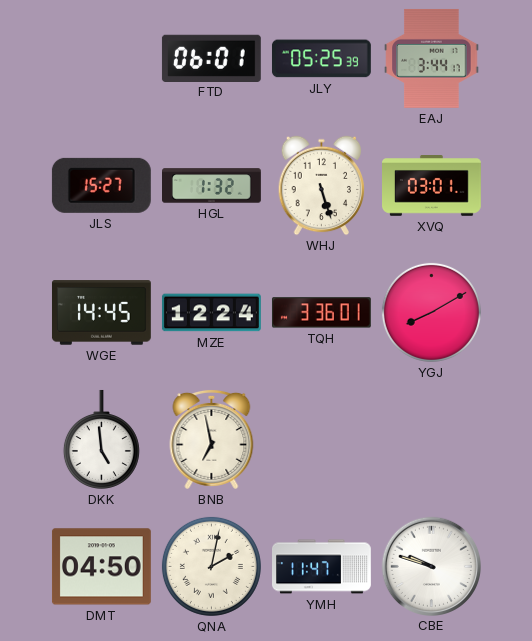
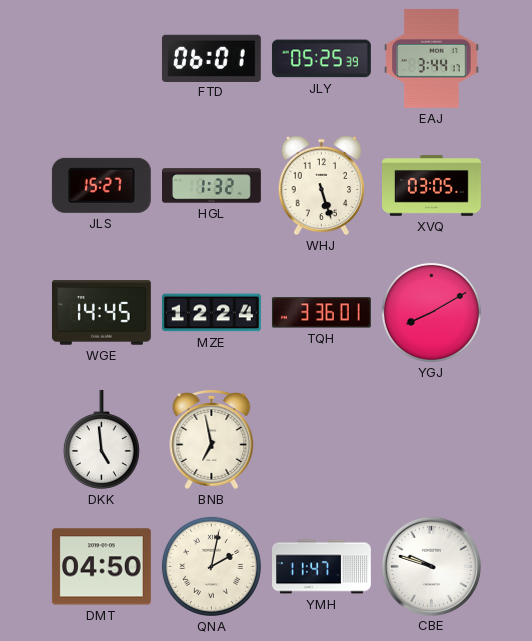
XVQ: 03:01 -> 03:05 (432, 186)
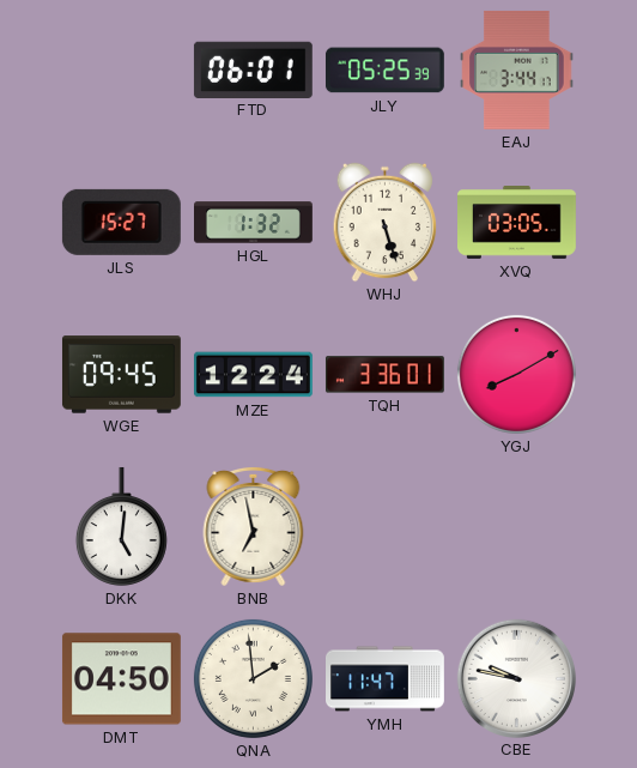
WGE: 14:45 -> 09:45 (121, 375)
DKK: 4:59 -> 5:01 (121, 526)
QNA: 2:02 -> 1:59 (253, 678)
CBE: 9:48 -> 9:47 (516, 678)
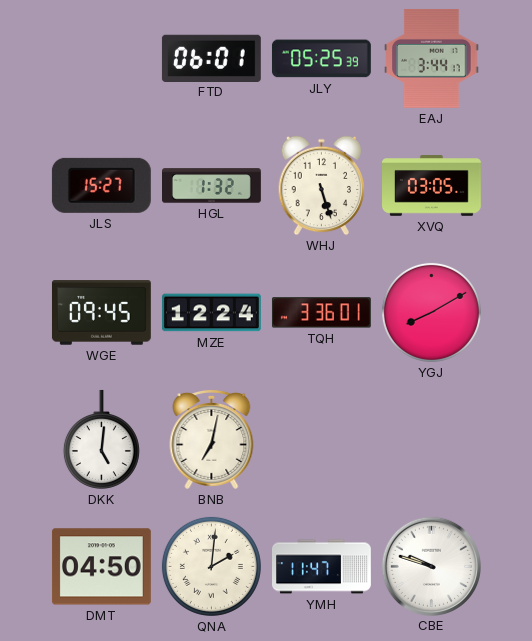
BNB: 6:58 -> 7:02 (212, 439)
QNA: 1:59 -> 2:01 (211, 566)
CBE: 9:47 -> 9:48 (431, 566)
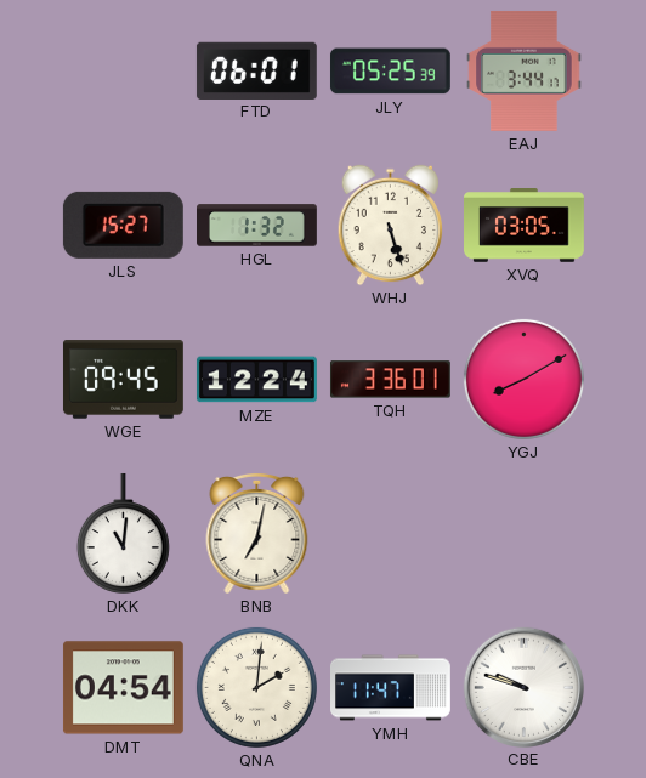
DKK: 5:01 -> 11:01 (123, 533)
DMT: 04:50 -> 04:54 (123, 688)
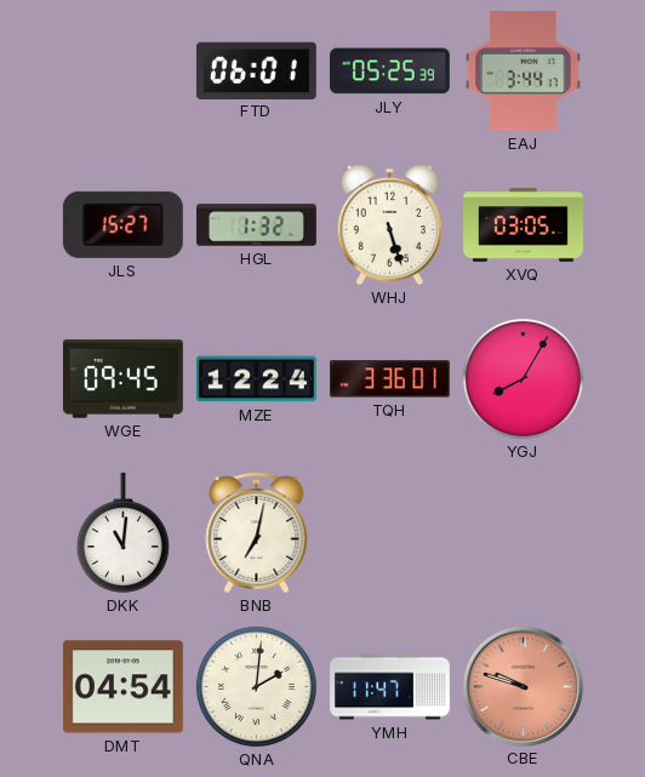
YGJ: 8:10 -> 8:05 (523, 378)
CBE dial: white -> salmon (523, 686)
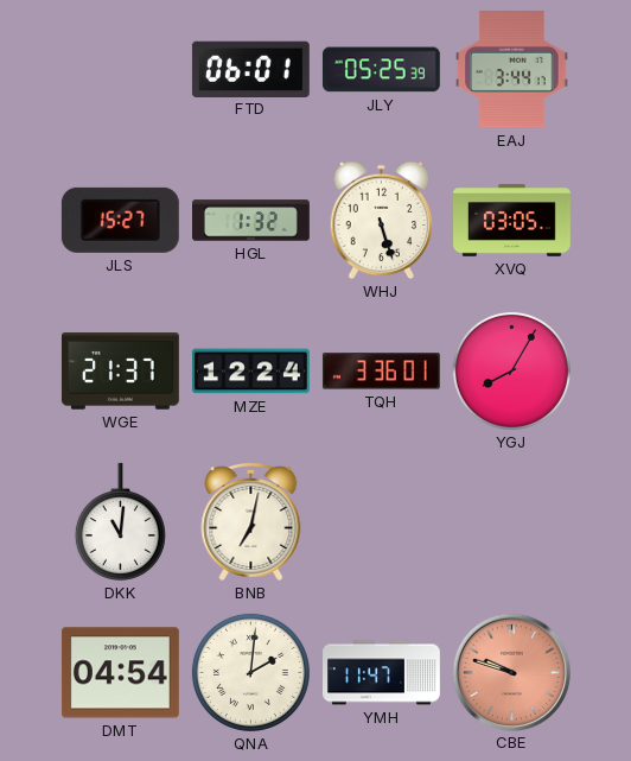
WGE: 09:45 -> 21:37 (120, 372)
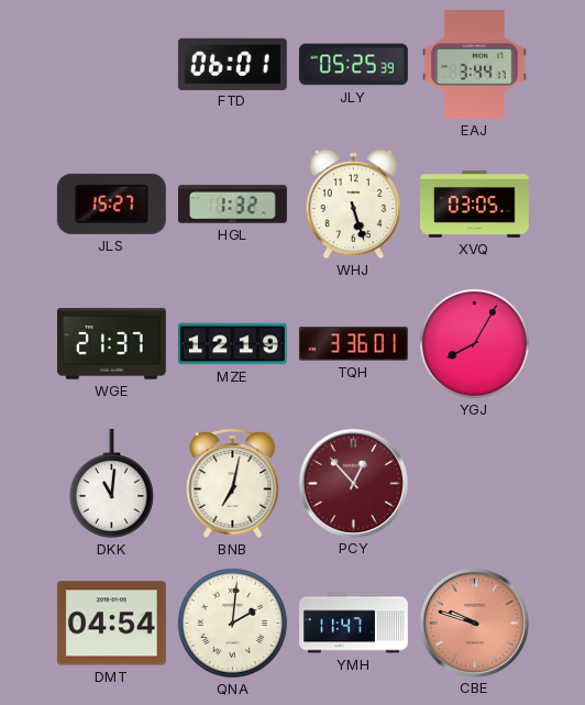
MZE: 12:24 -> 12:19 (232, 344)
PCY: none -> 12:53 (353, 483)
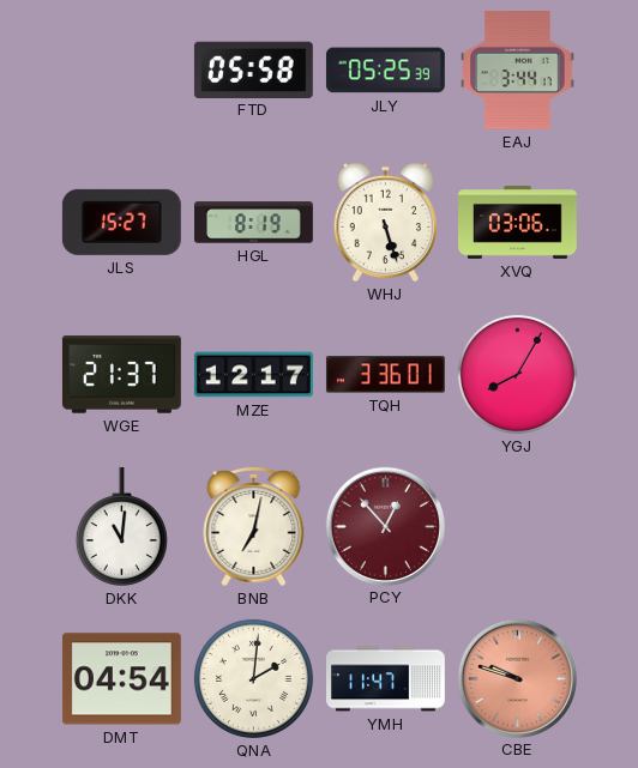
FTD: 06:01 -> 05:58 (253, 69)
HGL: 1:32 -> 8:19 (254, 223)
XVQ: 03:05 -> 03:06 (518, 223)
MZE: 12:19 -> 12:17 (253, 375)
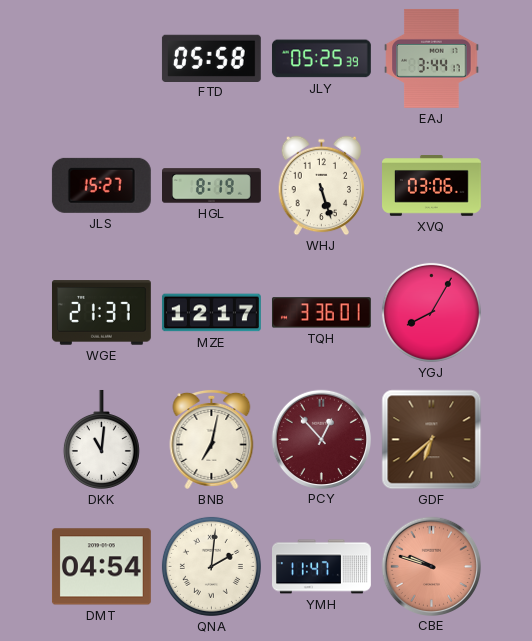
GDF: none -> 6:38 (432, 440)
